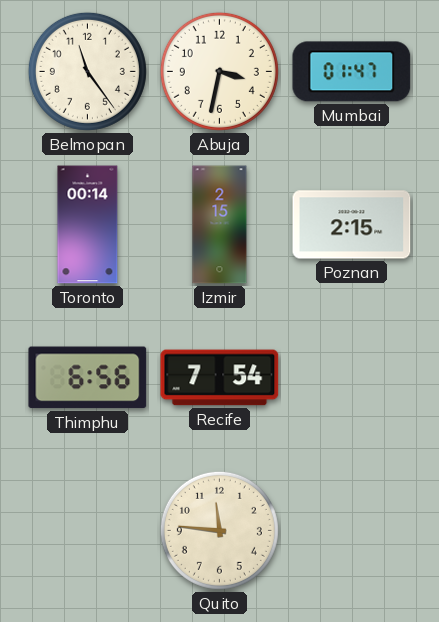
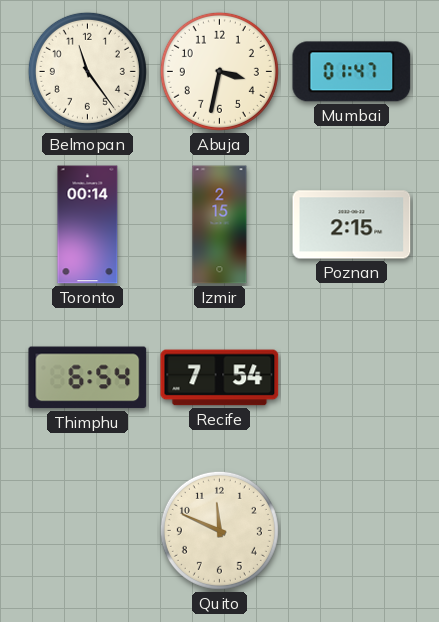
Thimphu: 6:56 -> 6:54 (88, 378)
Quito: 11:46 -> 11:49 (219, 530)
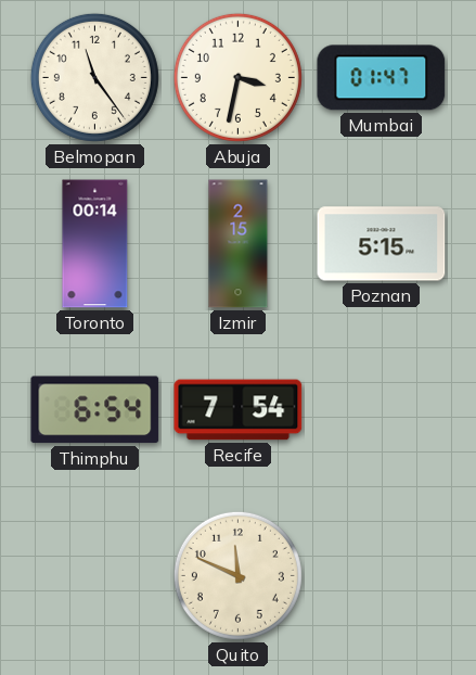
Poznan: 2:15 -> 5:15 (382, 244)
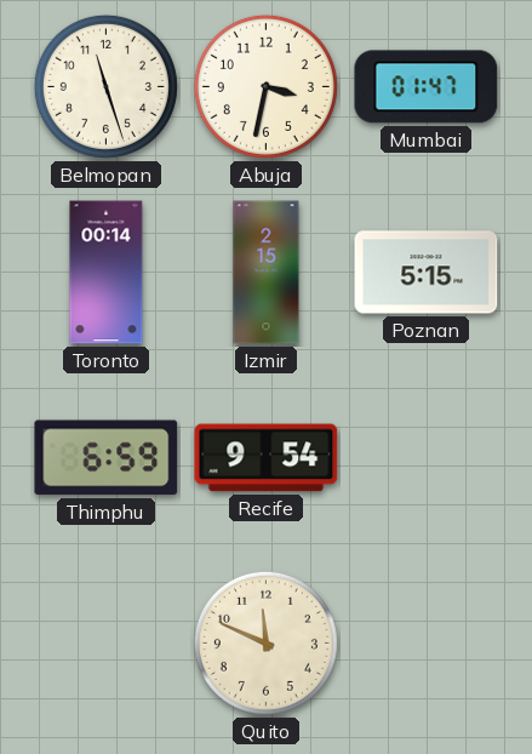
Belmopan: 11:24 -> 11:27 (105, 86)
Thimphu: 6:54 -> 6:59 (107, 458)
Recife: 7:54 -> 9:54 (267, 458)
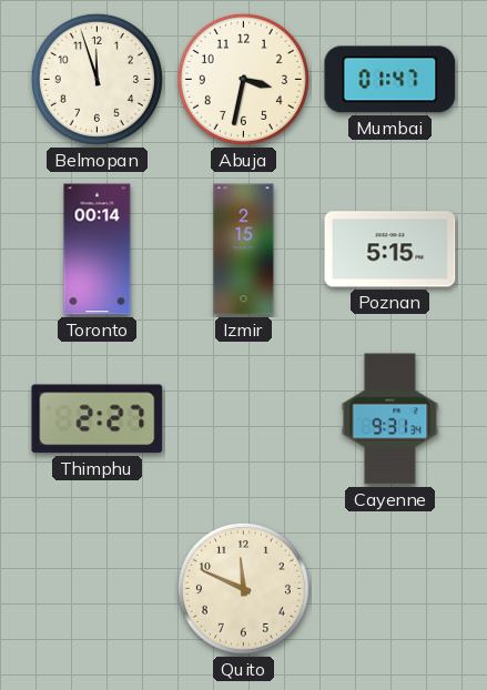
Belmopan: 11:27 -> 11:57 (97, 79)
Thimphu: 6:59 -> 2:27 (98, 419)
Recife: 9:54 -> none (267, 458)
Cayenne: none -> 9:31 (390, 419)
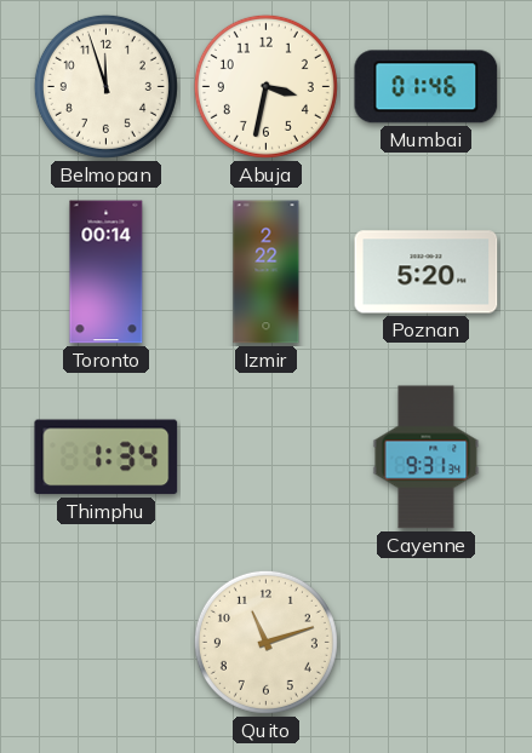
Mumbai: 01:47 -> 01:46 (427, 87)
Izmir: 2:15 -> 2:22 (267, 272)
Poznan: 5:15 -> 5:20 (427, 272)
Thimphu: 2:27 -> 1:34 (107, 458)
Quito: 11:49 -> 11:12 (265, 642)
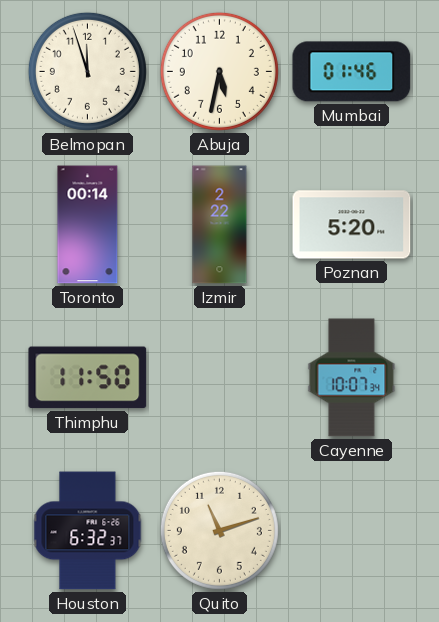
Abuja: 3:32 -> 5:32 (219, 71)
Thimphu: 1:34 -> 11:50 (88, 378)
Cayenne: 9:31 -> 10:07 (352, 378)
Houston: none -> 6:32 (88, 531)
